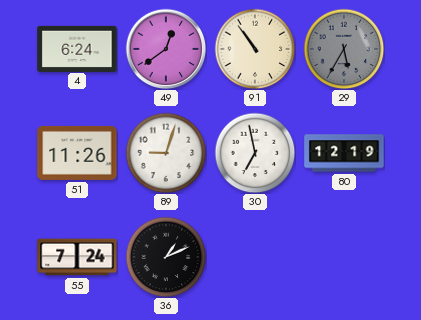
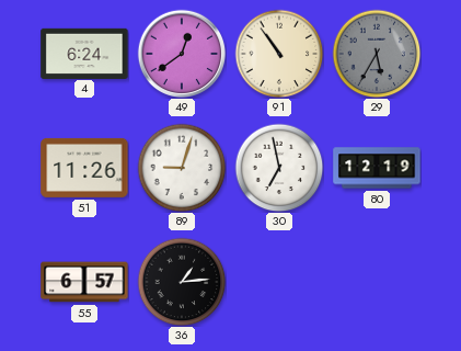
55: 7:24 -> 6:57 (84, 282)
36: 1:11 -> 1:14 (182, 282)
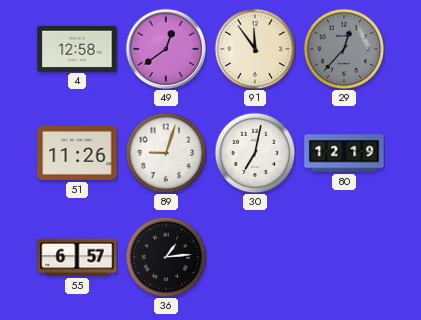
4: 6:24 -> 12:58 (77, 48)
91: 10:54 -> 11:54 (255, 49)
29: 5:35 -> 12:37 (344, 49)
30: 6:58 -> 7:02 (255, 153)
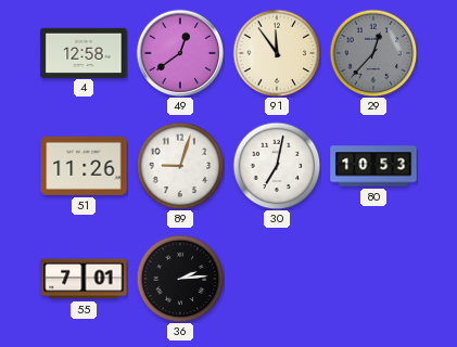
80: 12:19 -> 10:53 (373, 166)
55: 6:57 -> 7:01 (84, 279)
36: 1:14 -> 2:14 (180, 279)
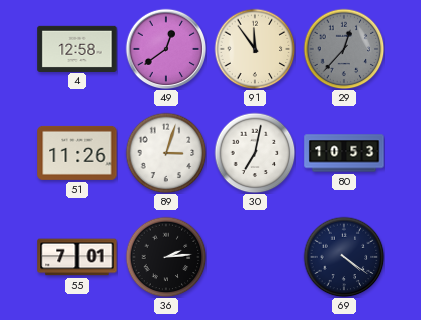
89: 9:03 -> 3:03 (166, 153)
69: none -> 4:21 (344, 257)
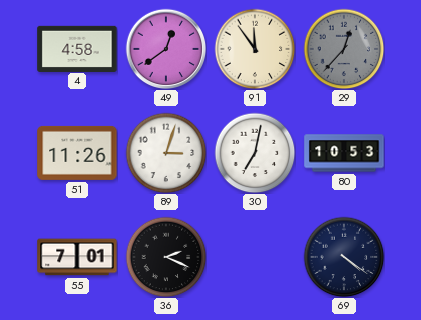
4: 12:58 -> 4:58 (77, 48)
36: 2:14 -> 2:19 (166, 257)
